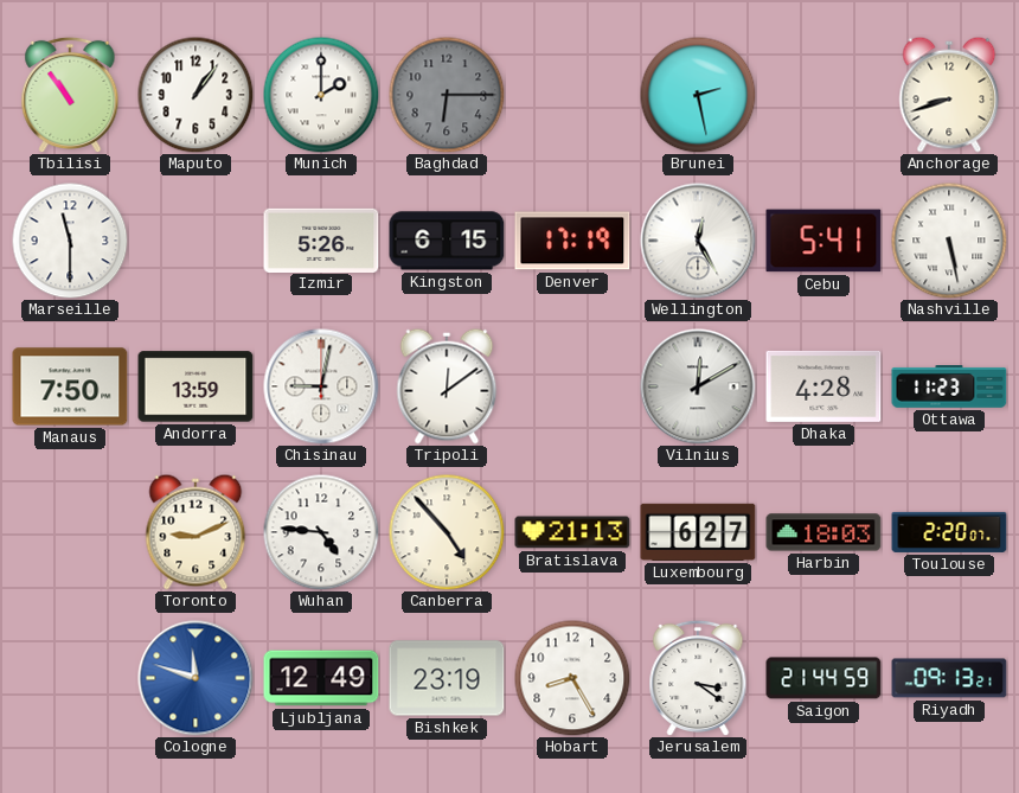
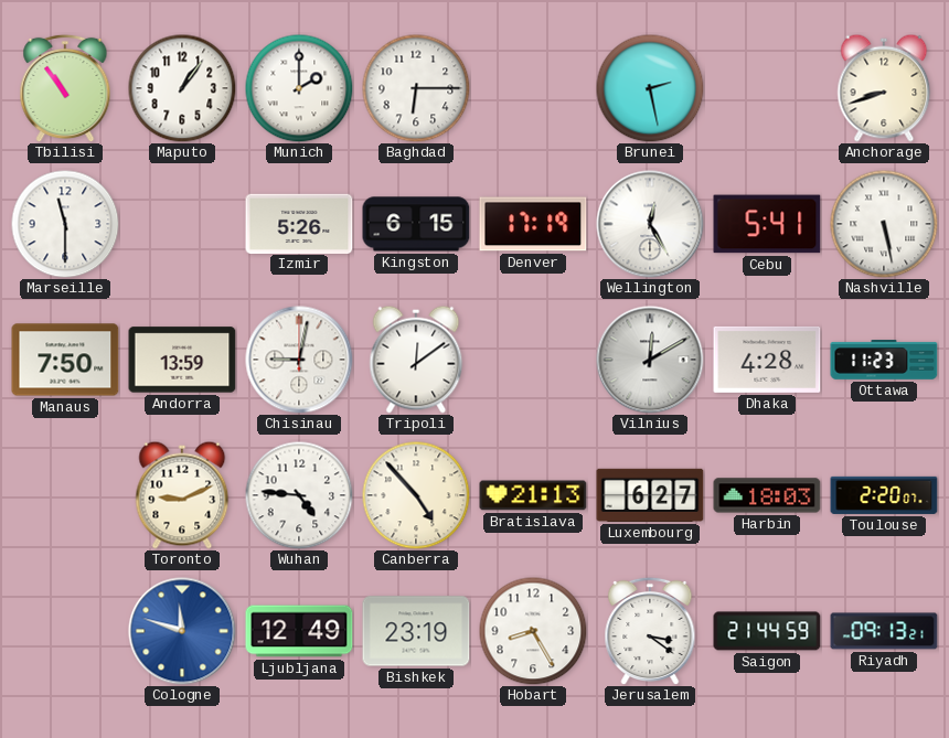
Baghdad dial: grey -> white (416, 88)
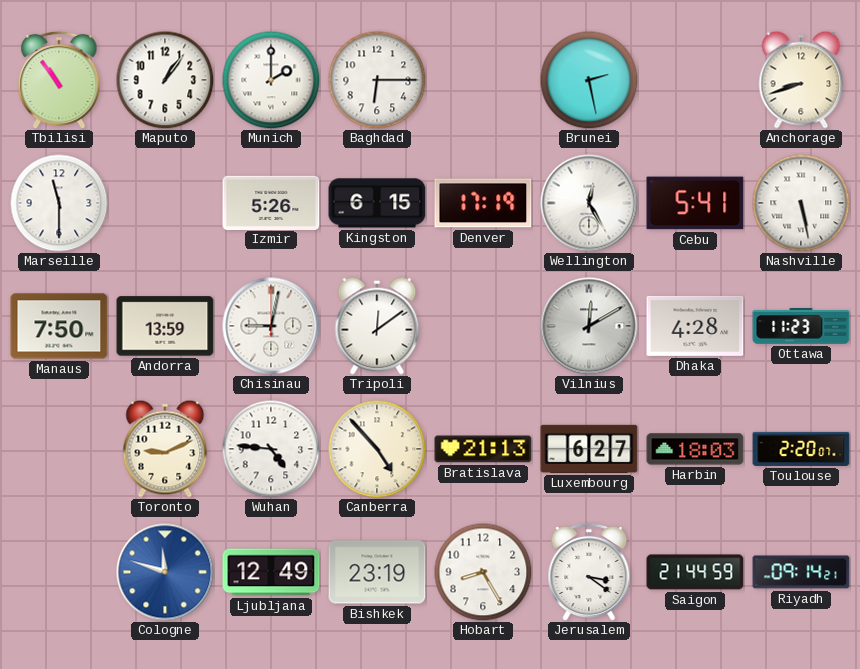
Riyadh: 09:13 -> 09:14 (801, 572)
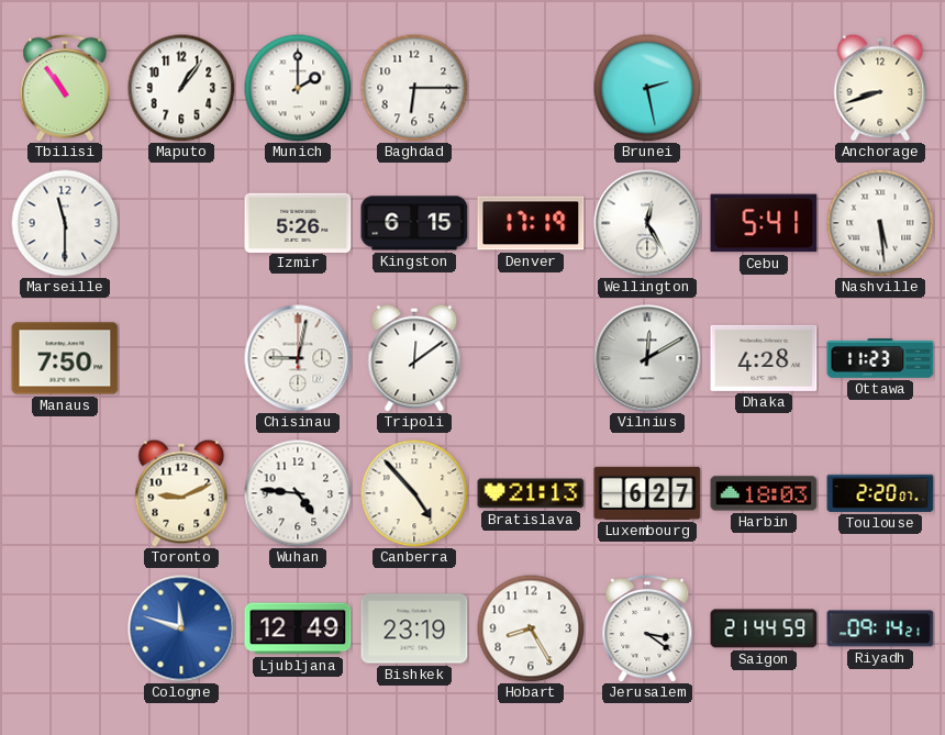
Nashville: 5:28 -> 5:29 (880, 223)
Andorra: 13:59 -> none (165, 326)
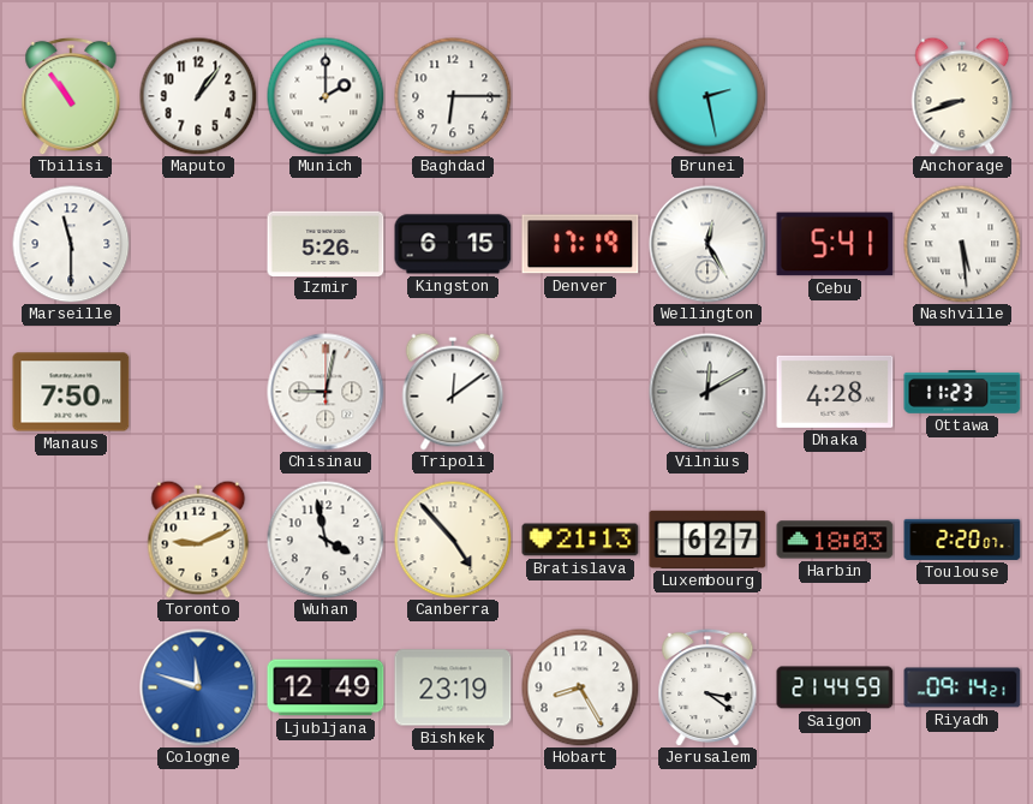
Wuhan: 4:46 -> 3:58 (326, 540)
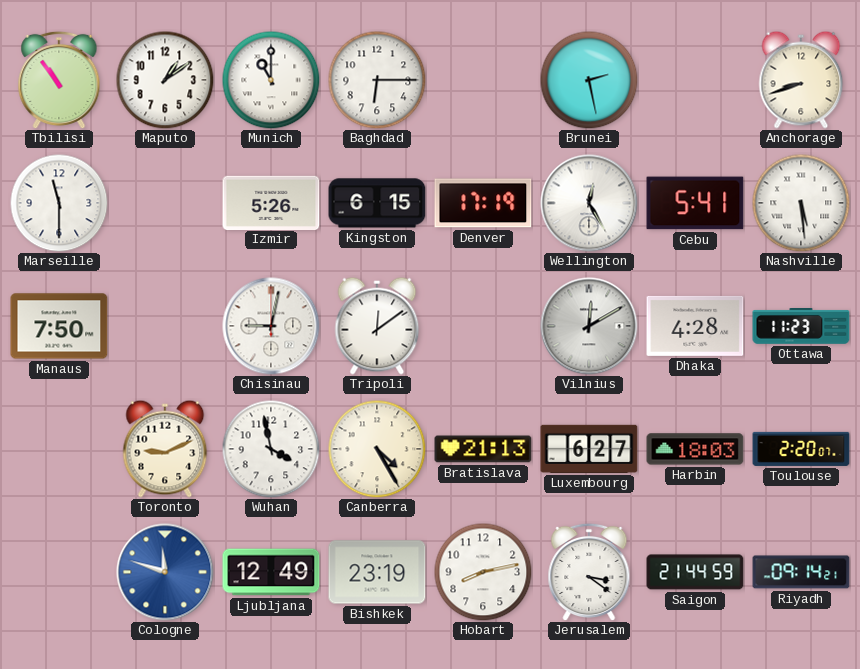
Maputo: 1:06 -> 1:09 (165, 80)
Munich: 2:00 -> 11:00 (271, 80)
Canberra: 4:53 -> 4:25 (377, 449)
Hobart: 8:25 -> 8:13 (483, 572)
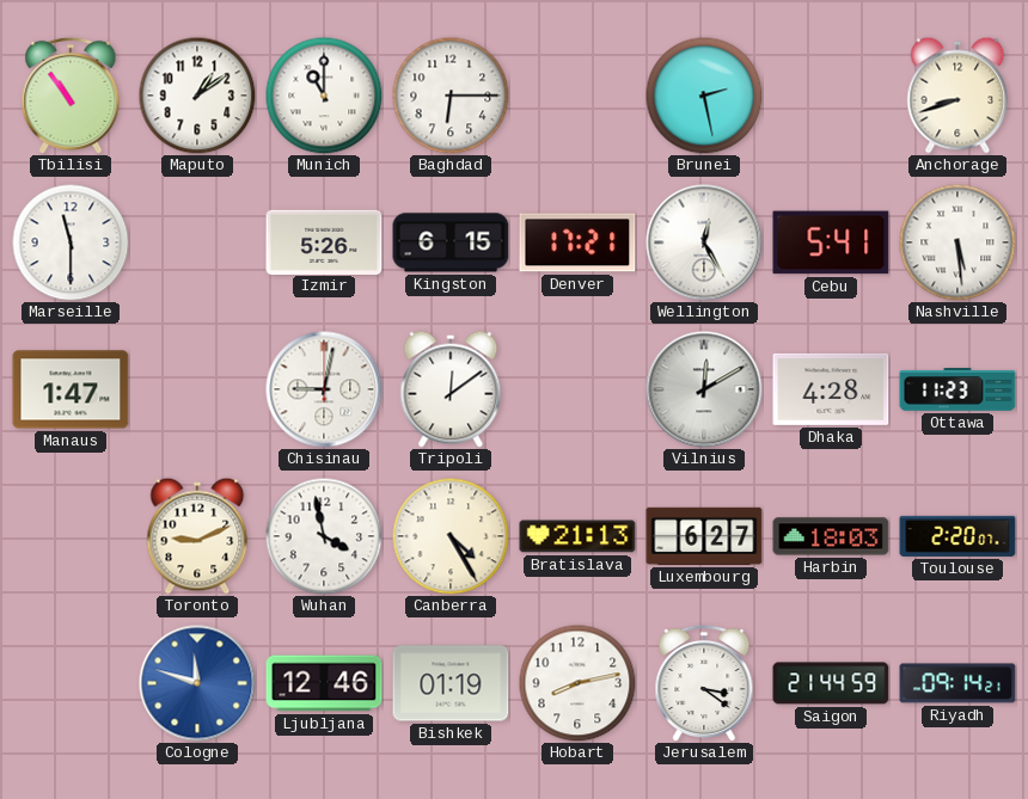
Denver: 17:19 -> 17:21 (577, 242)
Manaus: 7:50 -> 1:47 (71, 389)
Ljubljana: 12:49 -> 12:46 (324, 683)
Bishkek: 23:19 -> 01:19 (451, 683)
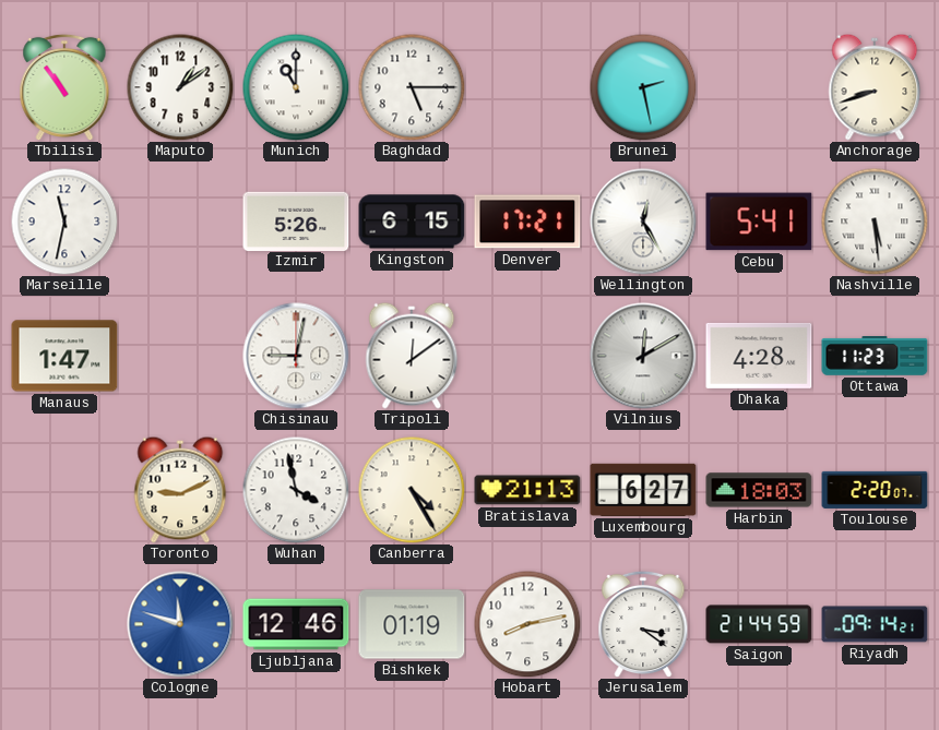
Baghdad: 6:15 -> 5:15 (412, 87)
Marseille: 11:30 -> 11:32 (64, 222)
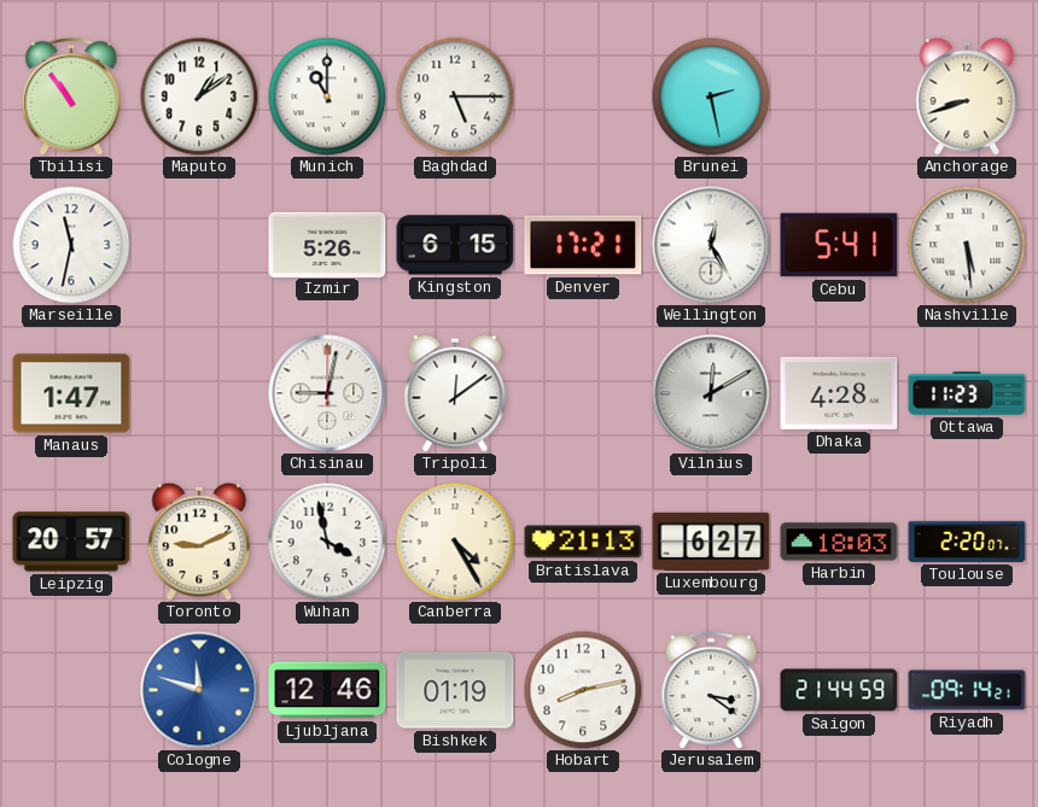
Leipzig: none -> 20:57 (71, 542)
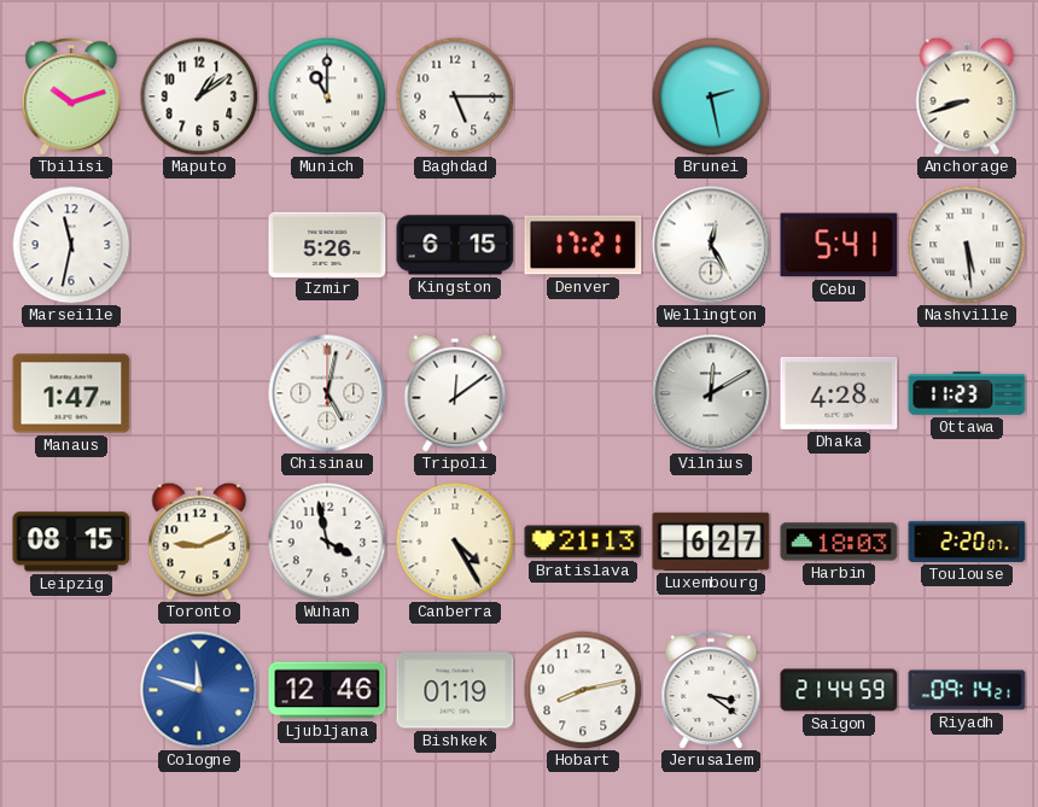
Tbilisi: 10:54 -> 10:12 (71, 97)
Chisinau: 9:02 -> 5:02 (327, 393)
Leipzig: 20:57 -> 08:15 (71, 542)
